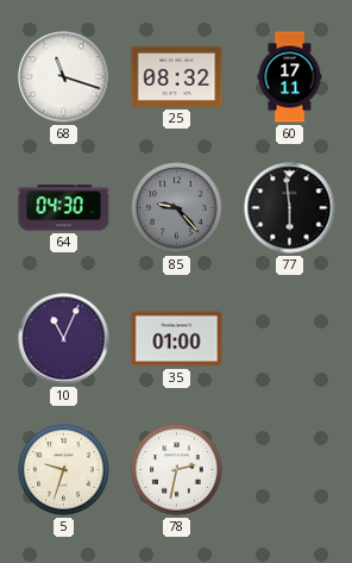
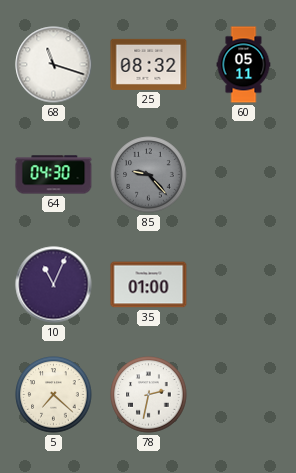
60: 17:11 -> 05:11 (244, 65)
77: 5:59 -> none (290, 208)
5: 9:33 -> 7:22 (54, 395)
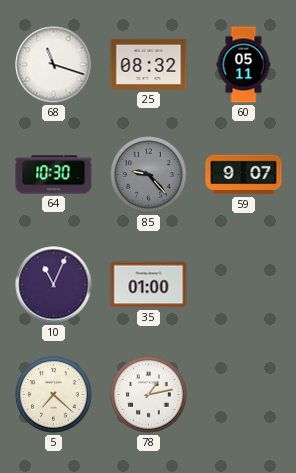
64: 04:30 -> 10:30 (54, 175)
59: none -> 9:07 (244, 175)
78: 2:32 -> 1:13 (149, 395)
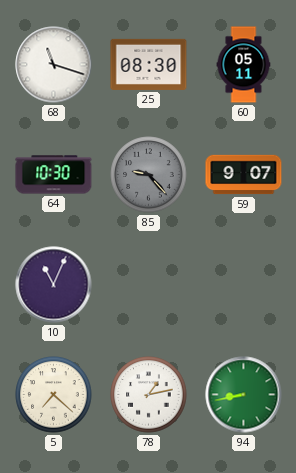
25: 08:32 -> 08:30 (149, 64)
35: 01:00 -> none (149, 285)
94: none -> 8:43 (244, 395)
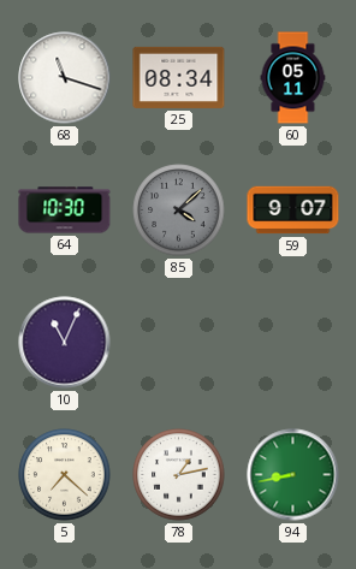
25: 08:30 -> 08:34 (179, 77)
85: 9:23 -> 4:08 (179, 211)
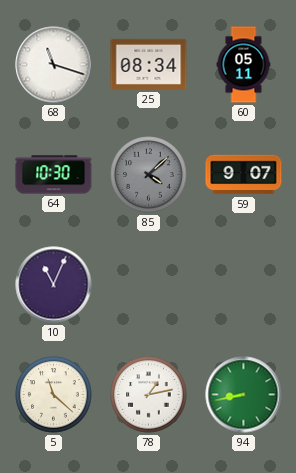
5: 7:22 -> 11:22 (54, 395)
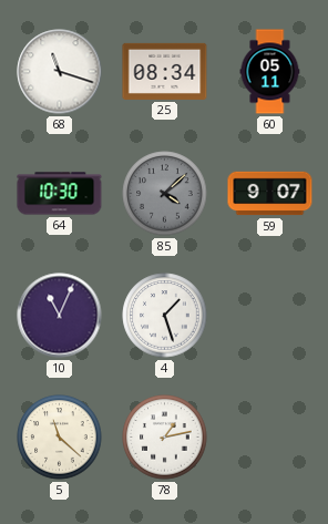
4: none -> 1:27 (165, 316)
94: 8:43 -> none (244, 395)
